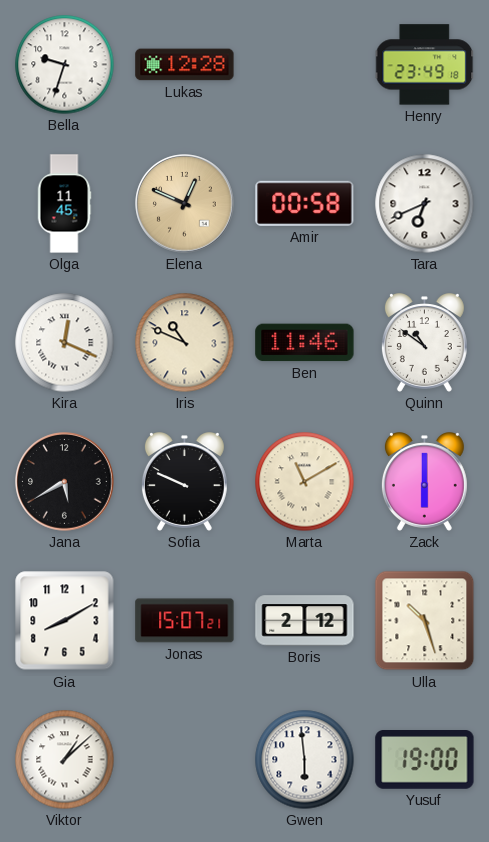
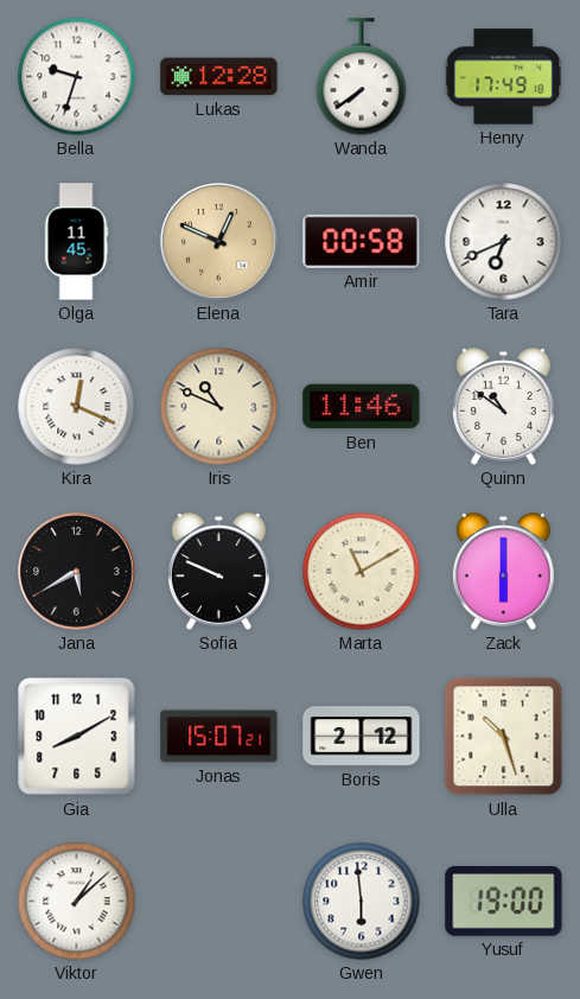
Wanda: none -> 7:39 (362, 77)
Henry: 23:49 -> 17:49 (504, 77)
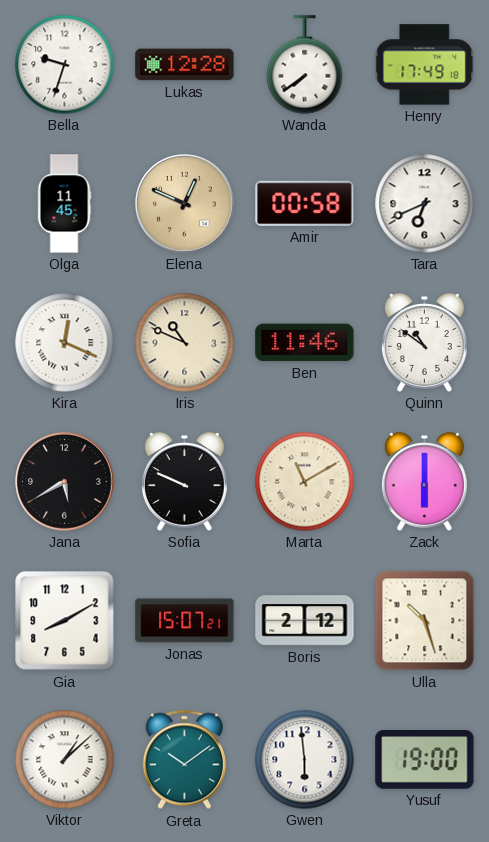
Greta: none -> 10:09 (184, 760)
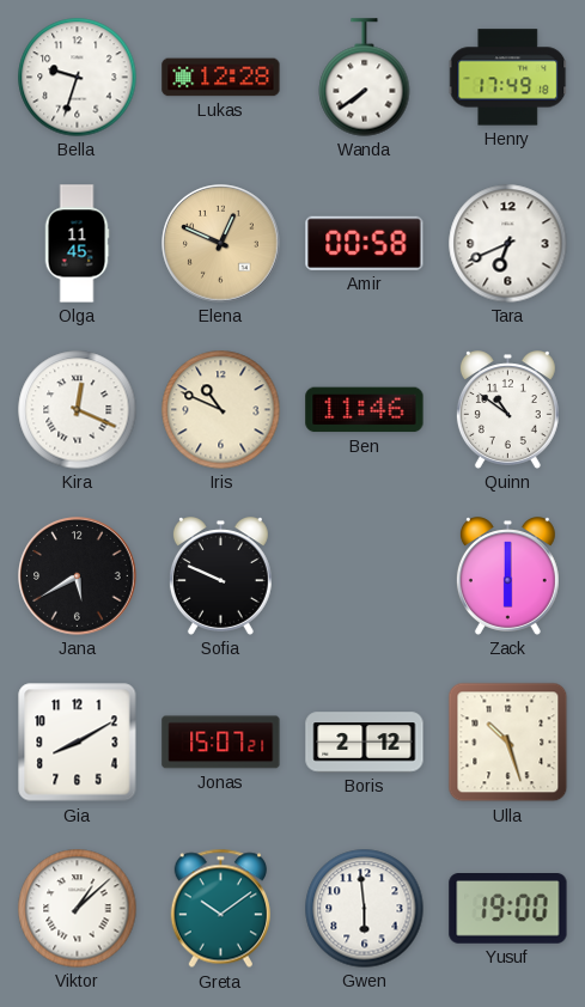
Marta: 11:10 -> none (305, 482)
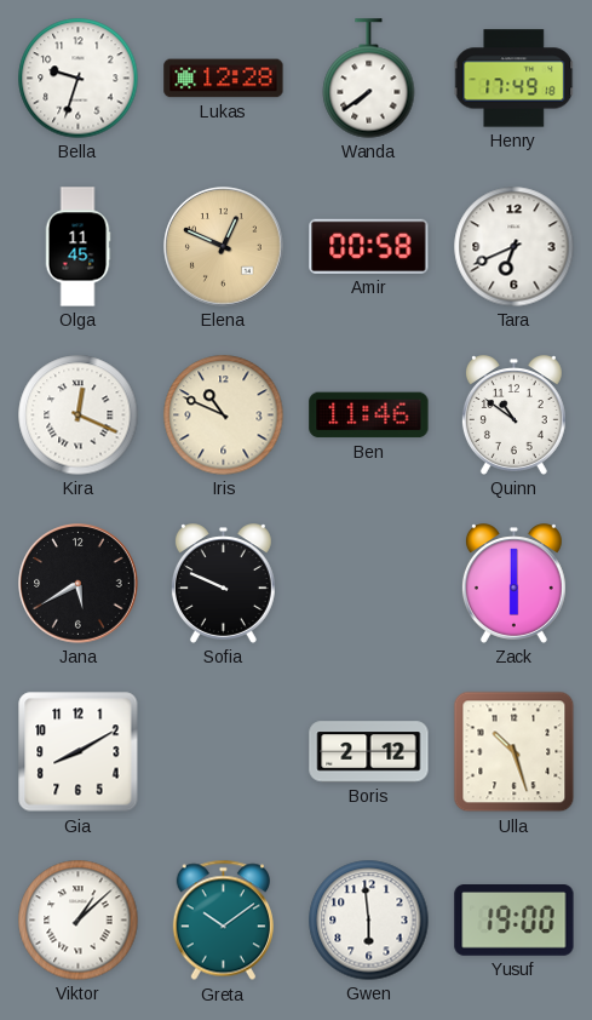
Jonas: 15:07 -> none (221, 743)
